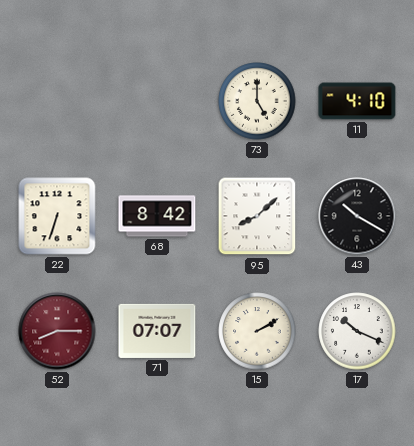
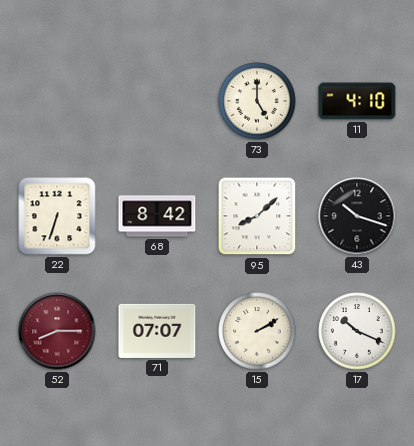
43: 10:20 -> 10:18 (357, 216)
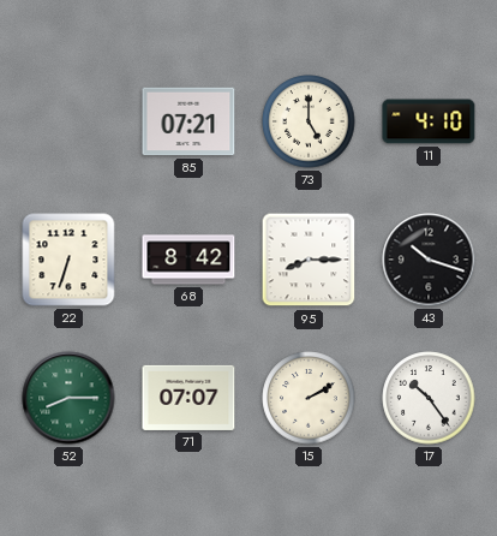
85: none -> 07:21 (188, 121)
95: 8:08 -> 8:15 (309, 260)
52 dial: burgundy -> green (68, 398)
17: 10:19 -> 10:24 (429, 398)
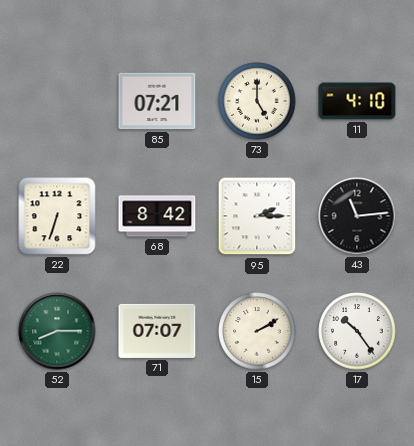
95: 8:15 -> 2:15 (257, 216)
43: 10:18 -> 11:14 (357, 216)
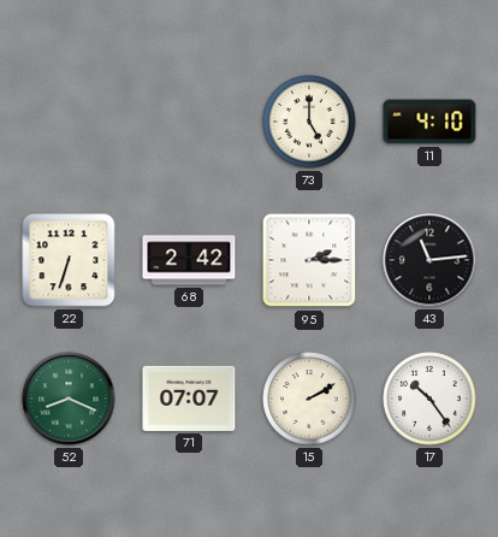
85: 07:21 -> none (157, 101)
68: 8:42 -> 2:42 (189, 260)
52: 8:15 -> 8:19 (69, 399)
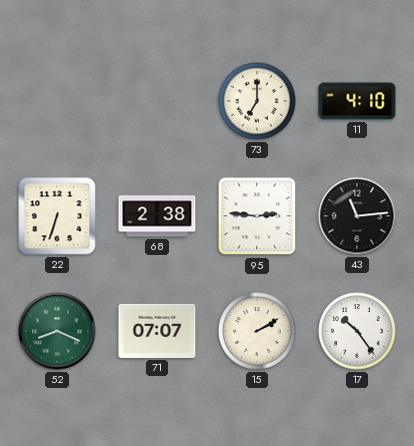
73: 5:00 -> 7:00 (257, 101)
68: 2:42 -> 2:38 (157, 216)
95: 2:15 -> 2:46 (257, 216)
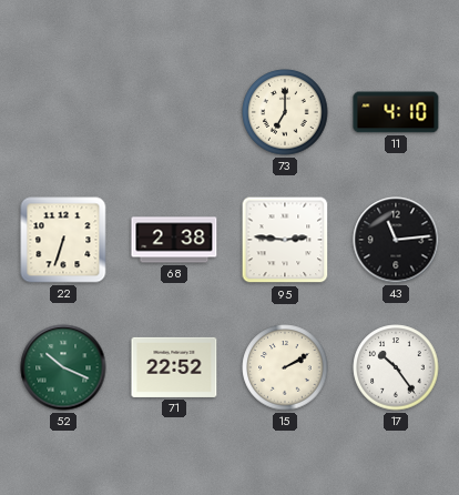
52: 8:19 -> 10:19 (63, 367)
71: 07:07 -> 22:52 (174, 367)
